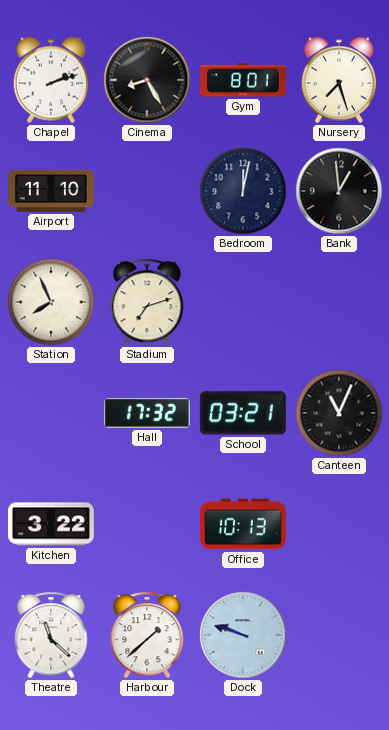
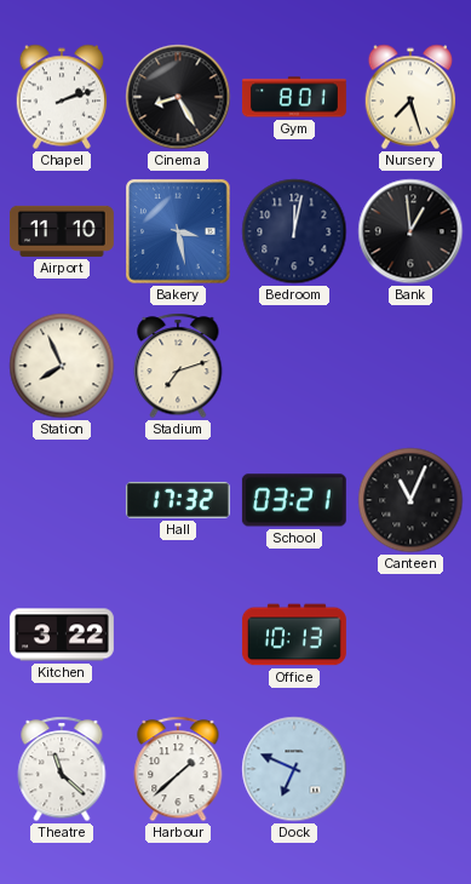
Bakery: none -> 3:28 (178, 231)
Dock: 9:48 -> 6:49 (294, 769)
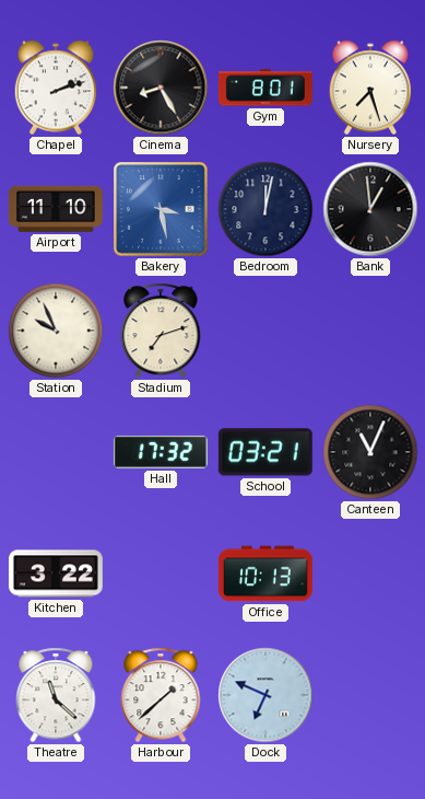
Station: 7:56 -> 9:56 (56, 331)
